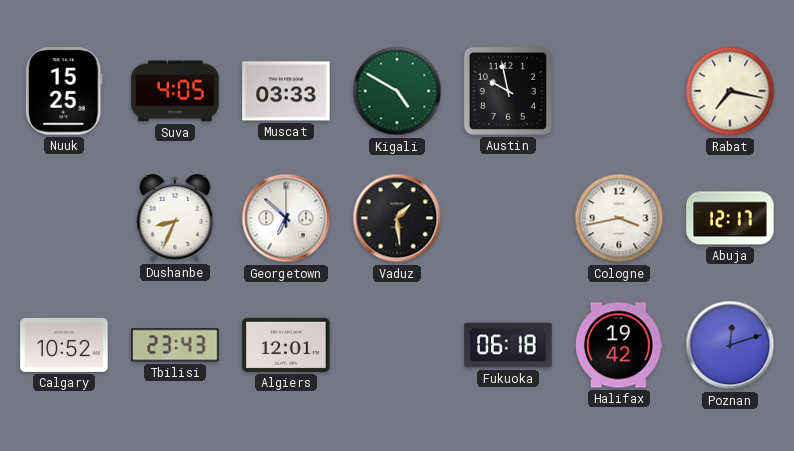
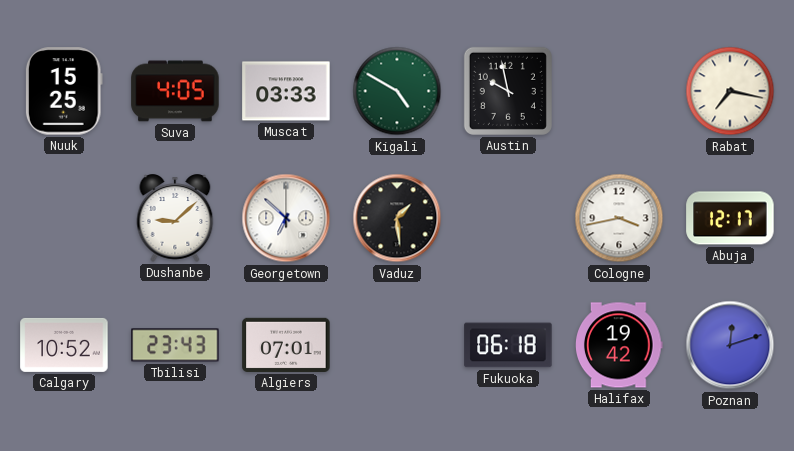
Dushanbe: 8:34 -> 9:08 (175, 218)
Algiers: 12:01 -> 07:01 (286, 345)
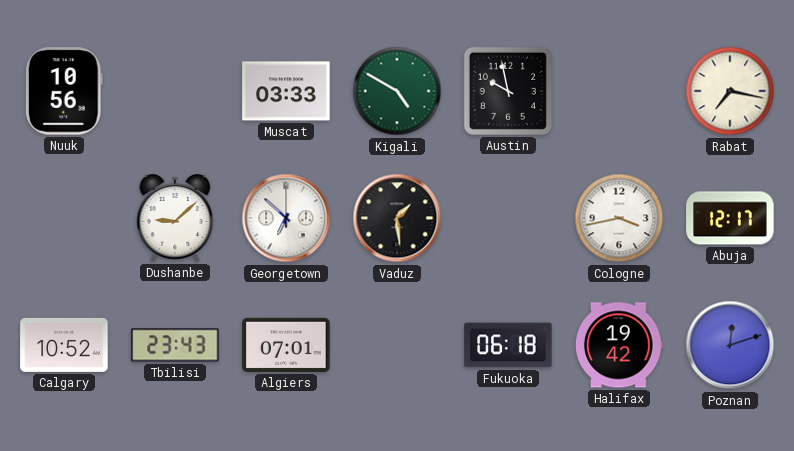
Nuuk: 15:25 -> 10:56 (64, 91)
Suva: 4:05 -> none (175, 91)
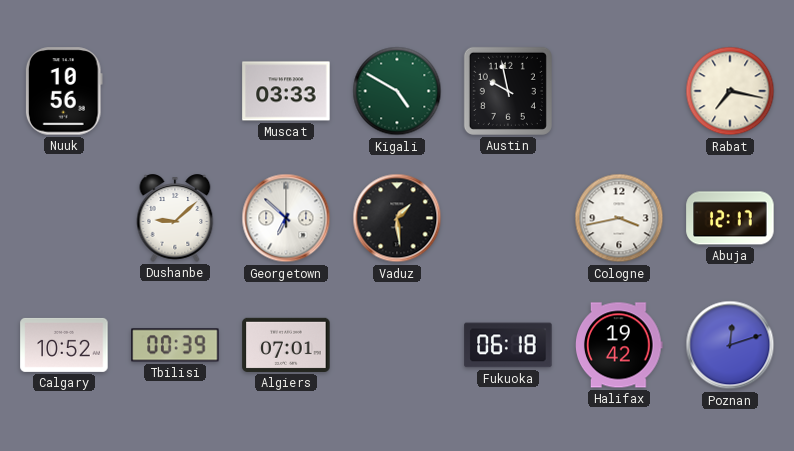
Tbilisi: 23:43 -> 00:39 (175, 345)
